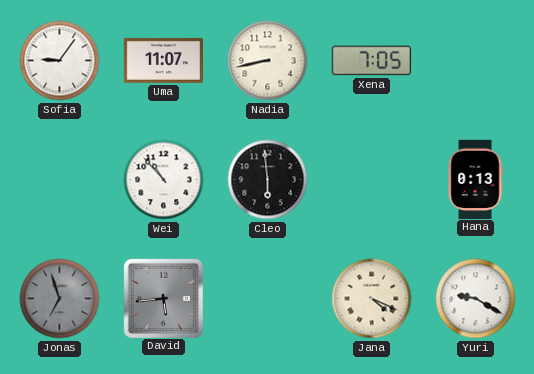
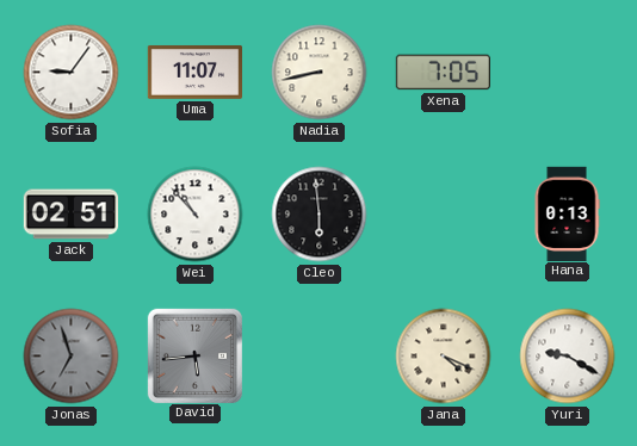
Jack: none -> 02:51 (70, 215)
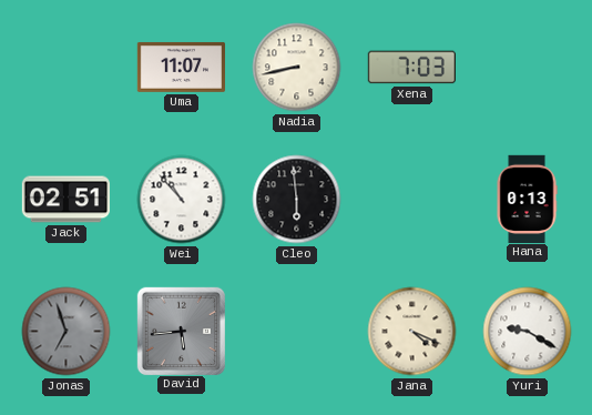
Sofia: 9:06 -> none (72, 73)
Xena: 7:05 -> 7:03 (411, 68)
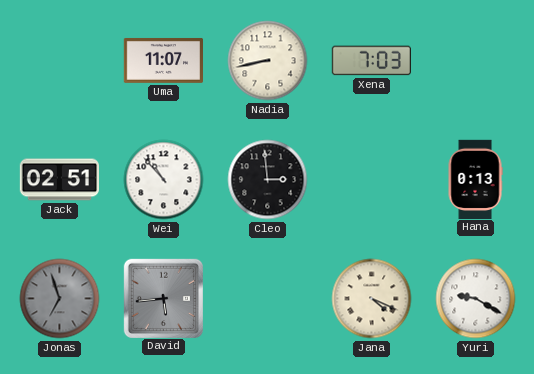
Cleo: 5:59 -> 2:59 (268, 180)
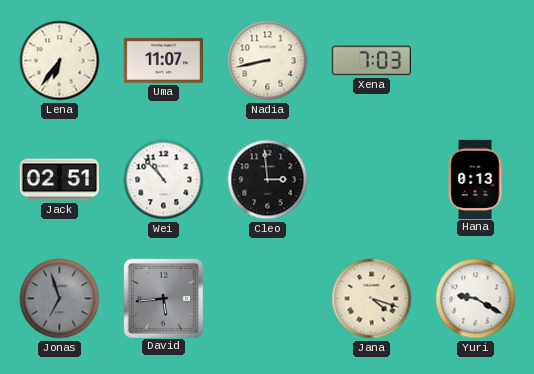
Lena: none -> 6:36 (60, 61)
Jana: 4:19 -> 4:18 (372, 299)
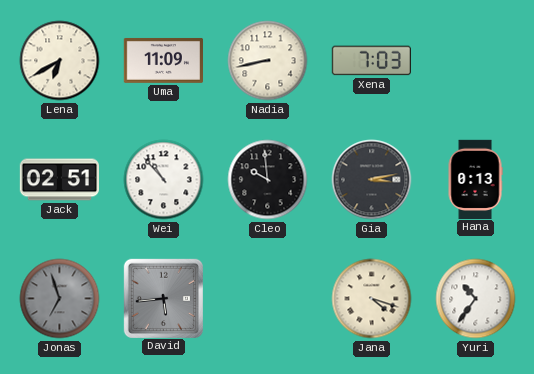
Lena: 6:36 -> 6:40 (60, 61)
Uma: 11:07 -> 11:09 (163, 60)
Cleo: 2:59 -> 9:59 (268, 180)
Gia: none -> 3:13 (372, 180)
Yuri: 9:20 -> 10:36 (476, 299)
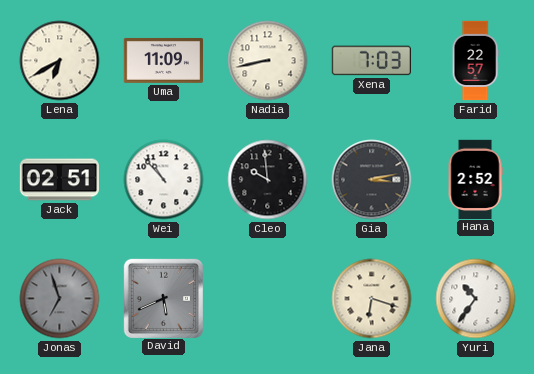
Farid: none -> 22:57 (475, 61)
Hana: 0:13 -> 2:52 (475, 179)
David: 5:44 -> 5:41 (163, 298)
Jana: 4:18 -> 6:18 (372, 299)
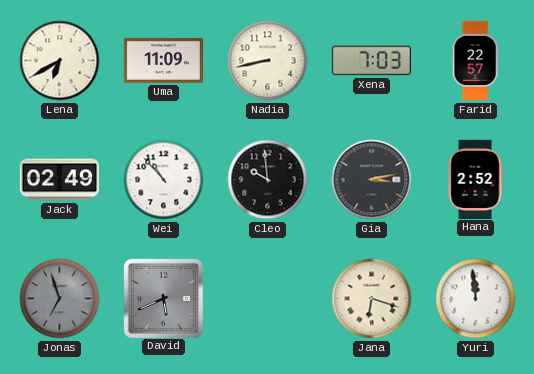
Jack: 02:51 -> 02:49 (59, 180)
Yuri: 10:36 -> 11:59 (476, 299)
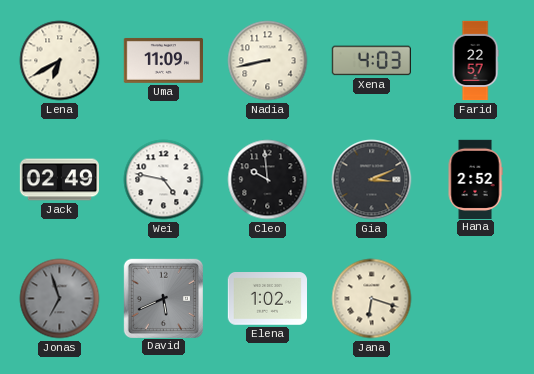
Xena: 7:03 -> 4:03 (371, 61)
Wei: 10:53 -> 4:47 (164, 180)
Gia: 3:13 -> 3:11 (372, 180)
Elena: none -> 1:02 (267, 299)
Yuri: 11:59 -> none (476, 299)
